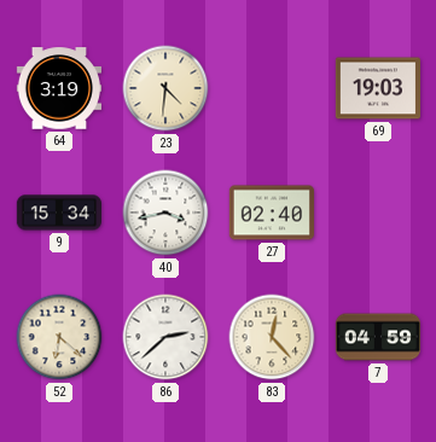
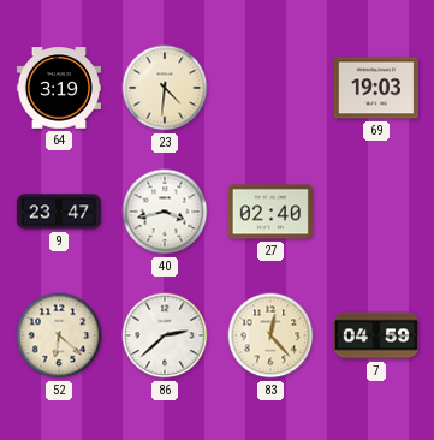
9: 15:34 -> 23:47 (58, 212)
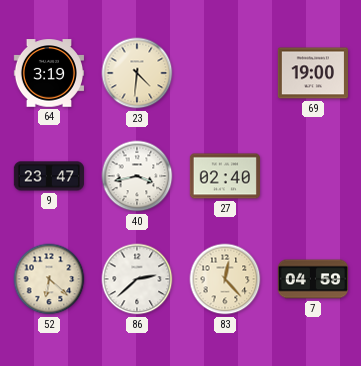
69: 19:03 -> 19:00 (312, 73)
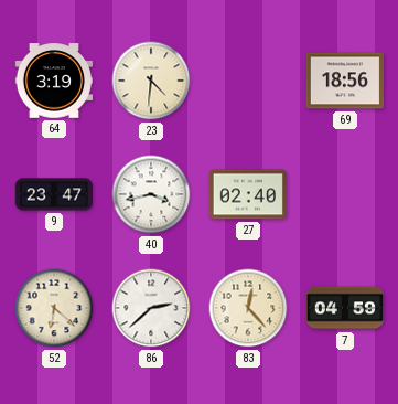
69: 19:00 -> 18:56 (344, 81)
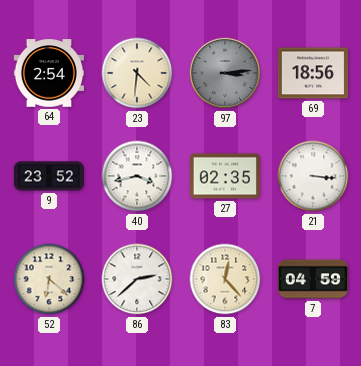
64: 3:19 -> 2:54 (48, 73)
97: none -> 3:14 (225, 73)
9: 23:47 -> 23:52 (48, 176)
27: 02:40 -> 02:35 (224, 176)
21: none -> 3:16 (313, 176)
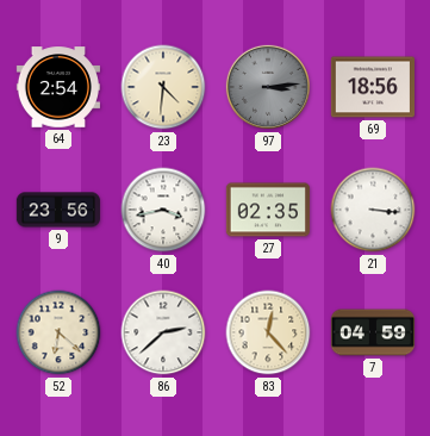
9: 23:52 -> 23:56 (57, 210)
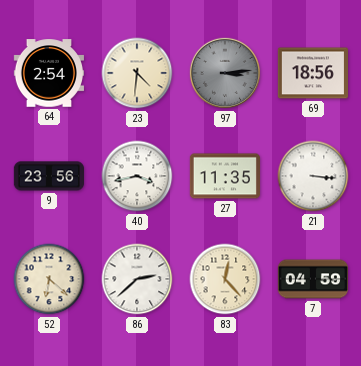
27: 02:35 -> 11:35 (224, 176)
